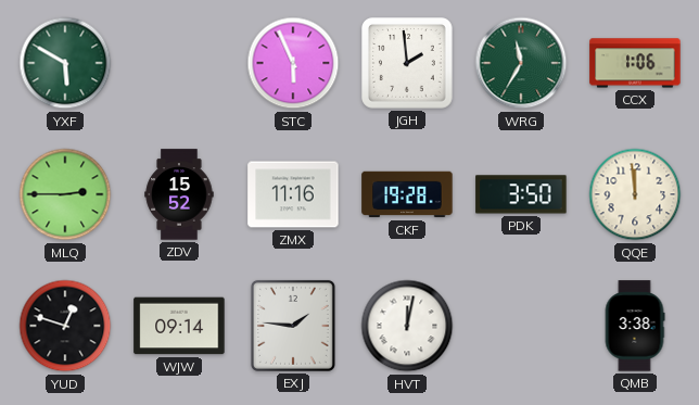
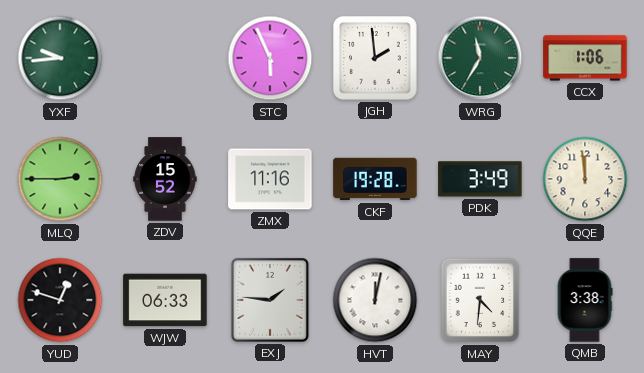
YXF: 5:50 -> 9:44 (60, 58)
PDK: 3:50 -> 3:49 (480, 179)
WJW: 09:14 -> 06:33 (165, 300)
MAY: none -> 4:31 (480, 300)
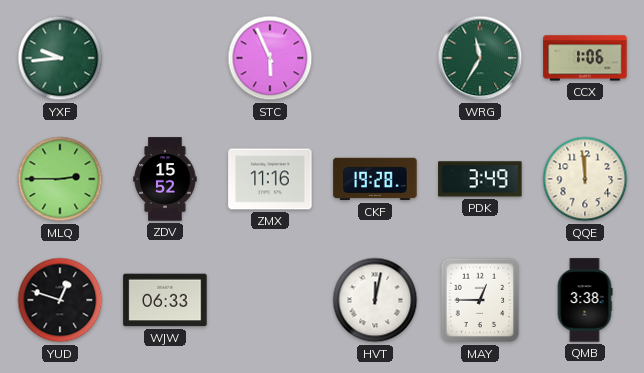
JGH: 1:59 -> none (376, 59)
EXJ: 1:46 -> none (270, 300)
MAY: 4:31 -> 12:45 (480, 300)
